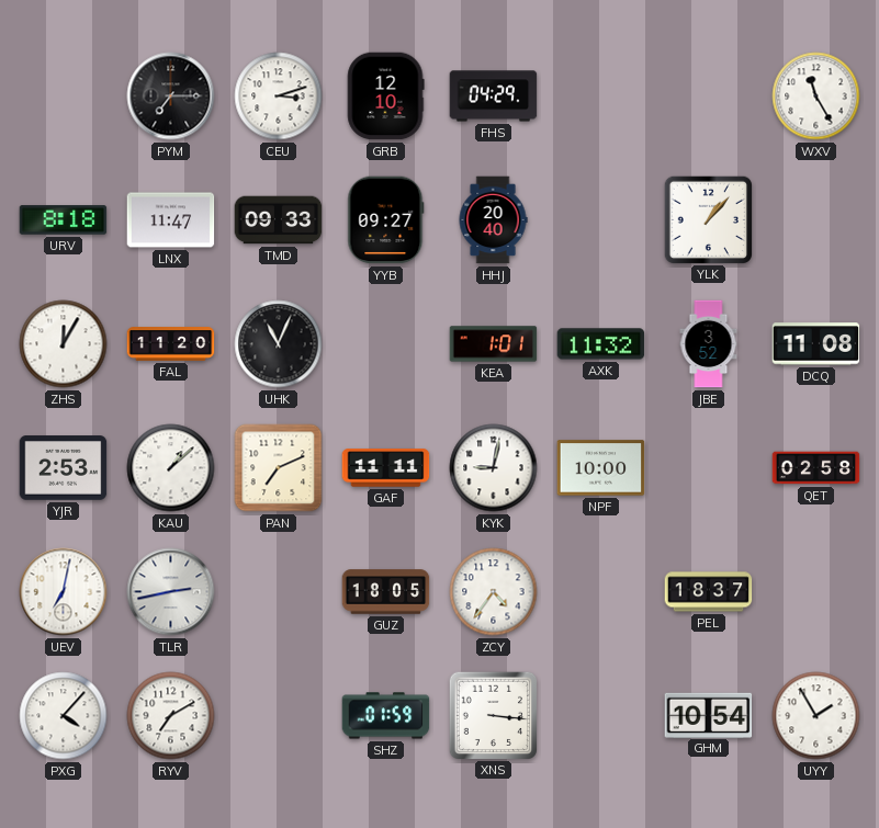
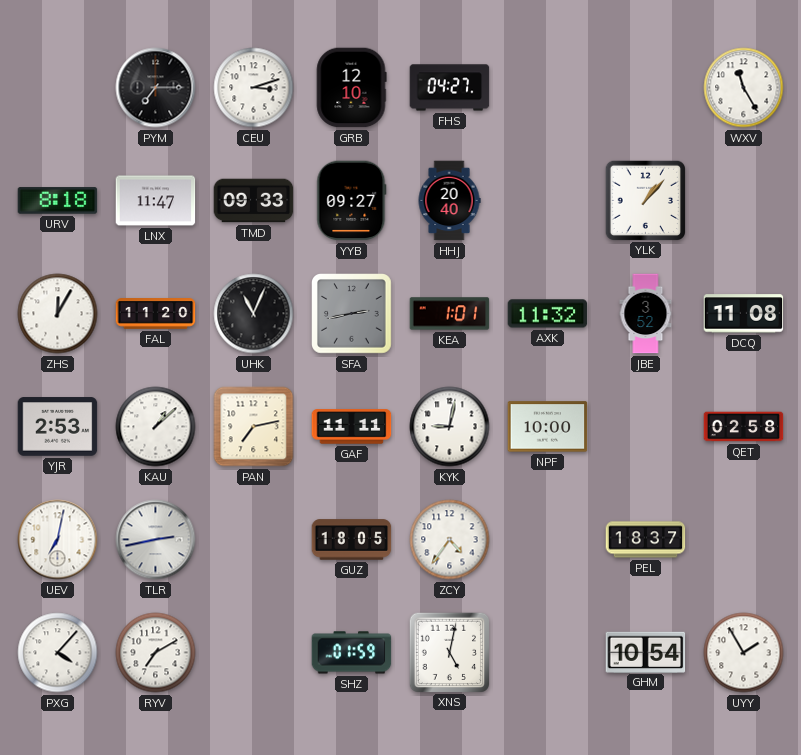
FHS: 04:29 -> 04:27 (450, 88)
SFA: none -> 2:43 (352, 314)
PAN: 7:11 -> 7:13 (254, 427)
XNS: 3:16 -> 5:02 (449, 652)
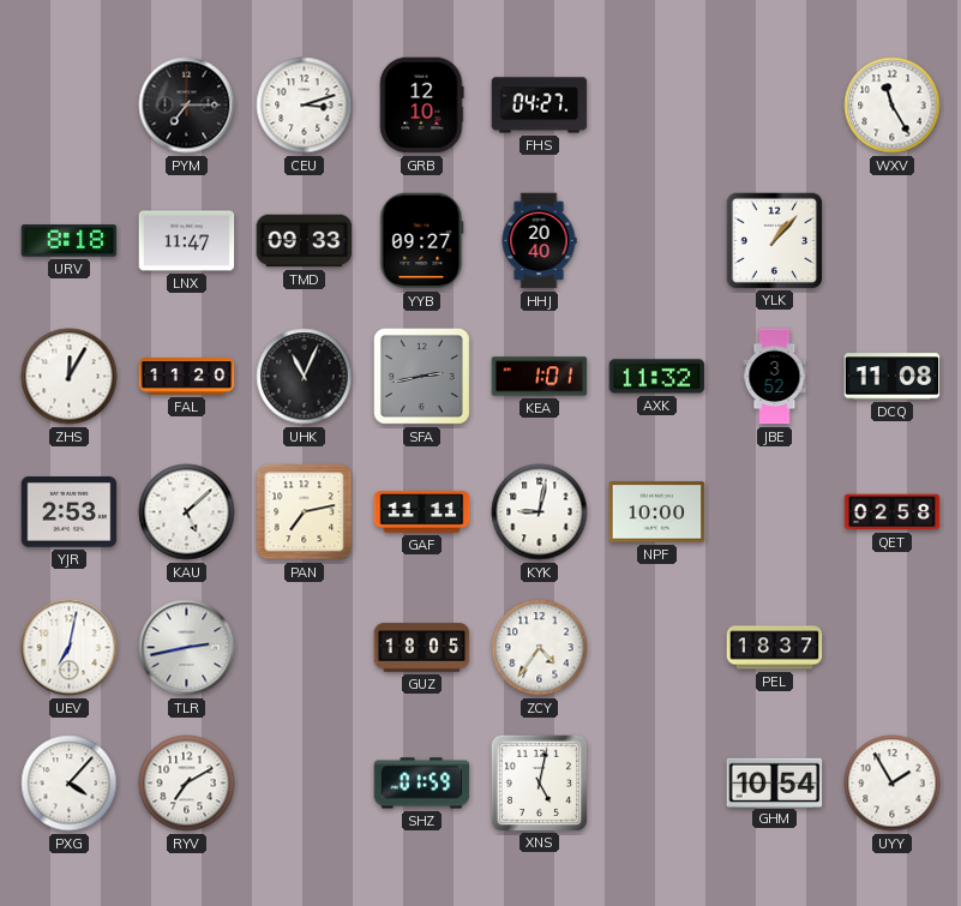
KAU: 1:08 -> 5:08 (187, 512)
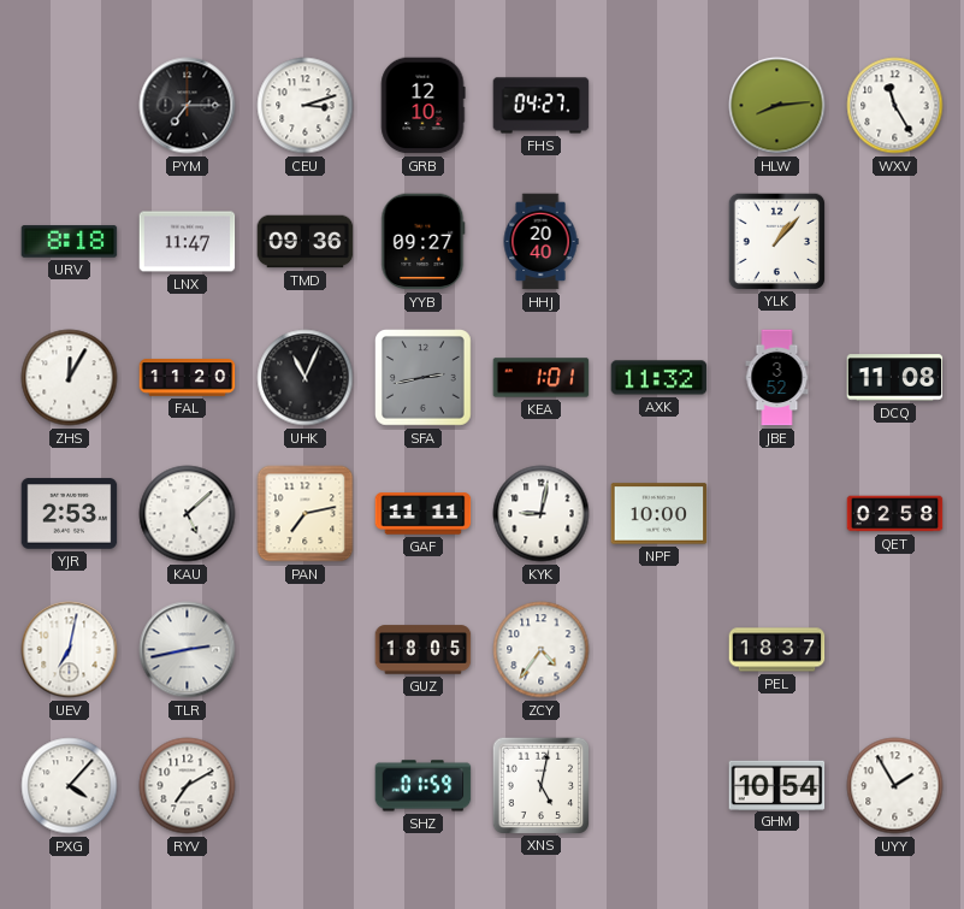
HLW: none -> 8:14 (777, 106)
TMD: 09:33 -> 09:36 (306, 242)
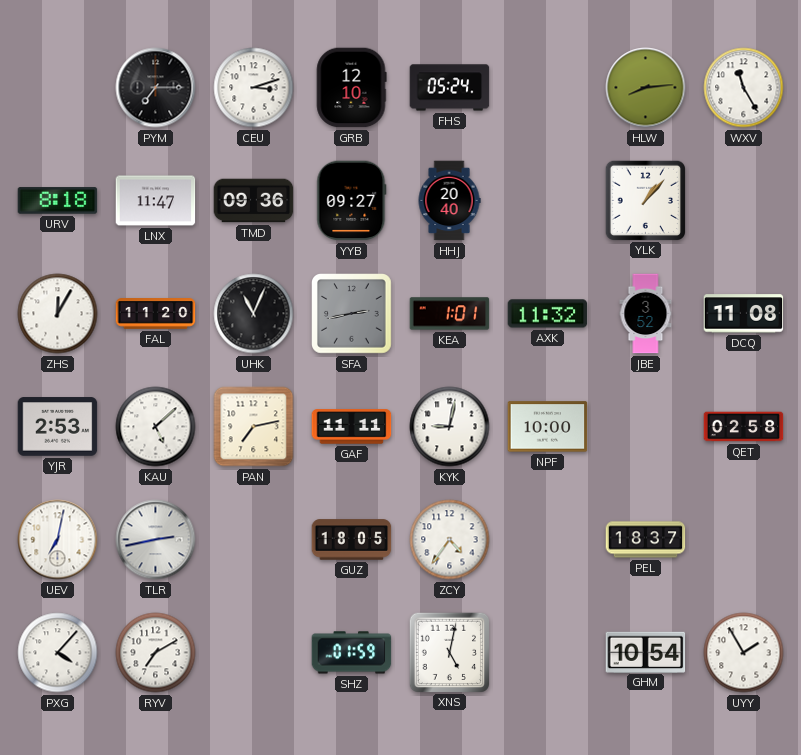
FHS: 04:27 -> 05:24 (450, 88)
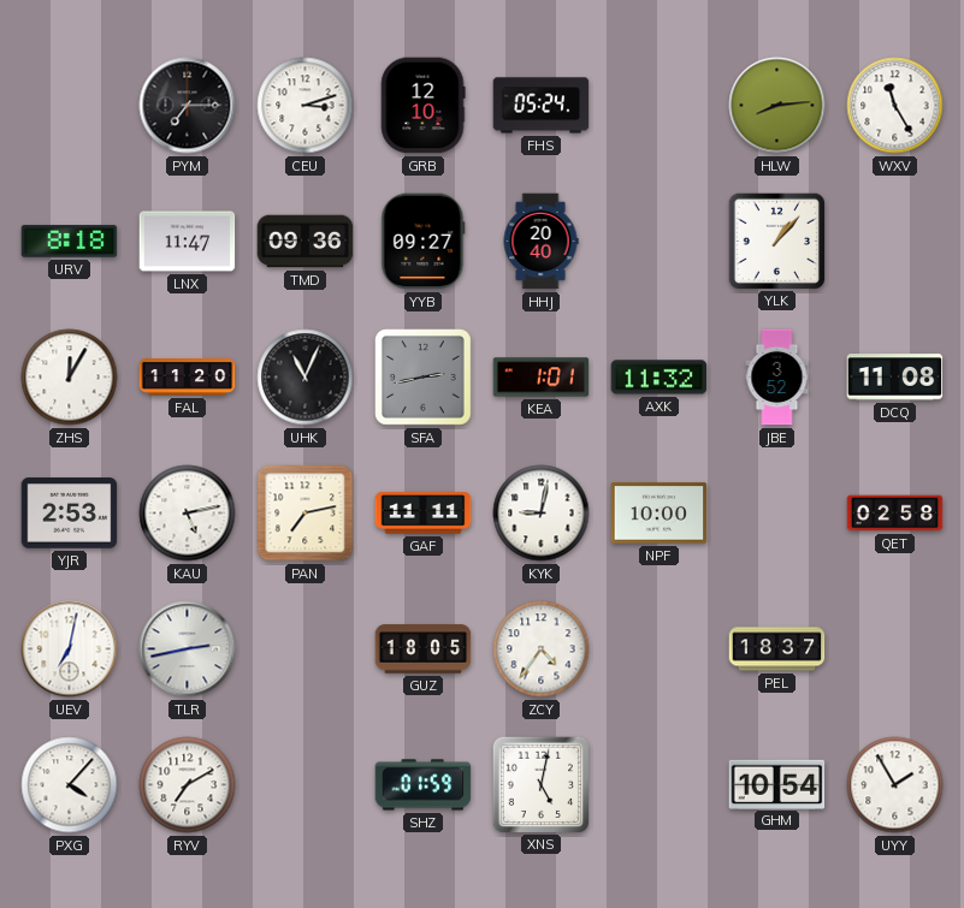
KAU: 5:08 -> 5:13 (188, 514)
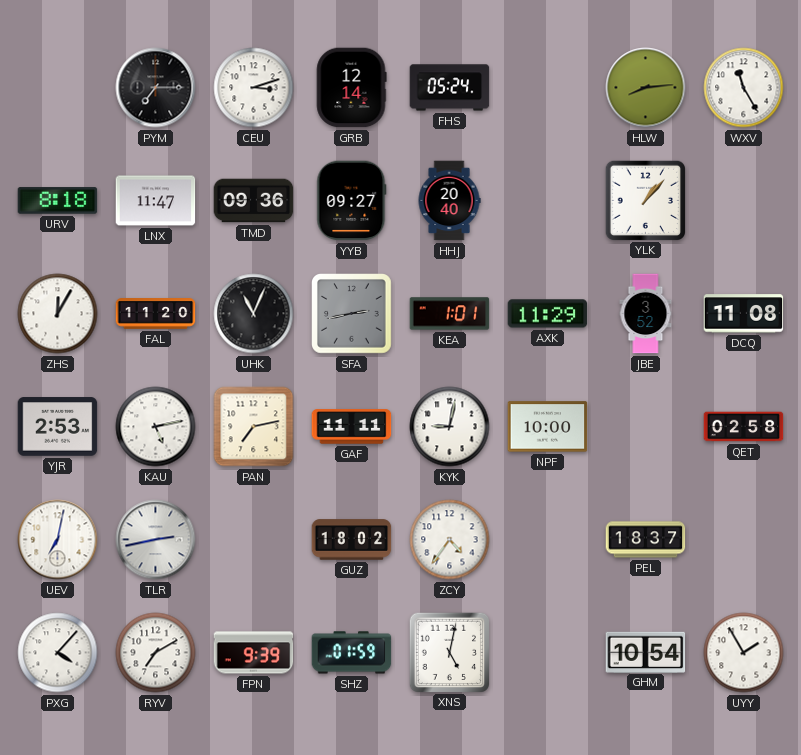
GRB: 12:10 -> 12:14 (351, 88)
AXK: 11:32 -> 11:29 (548, 314)
GUZ: 18:05 -> 18:02 (352, 540)
FPN: none -> 9:39 (254, 653)
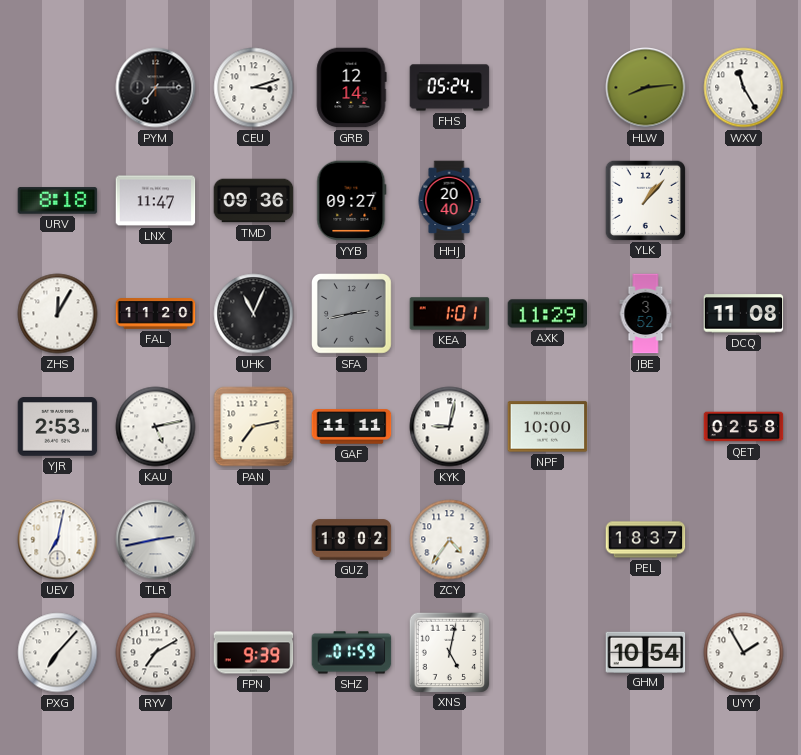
PXG: 4:07 -> 7:07 (58, 653)
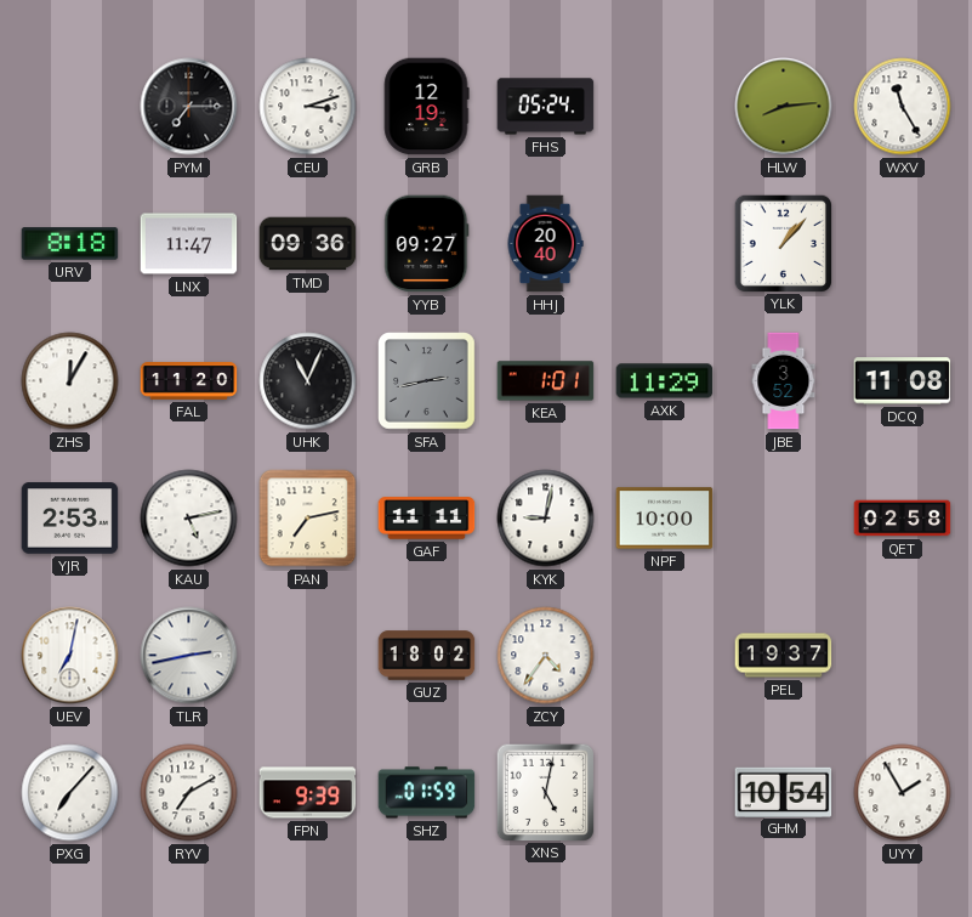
GRB: 12:14 -> 12:19 (426, 107)
PEL: 18:37 -> 19:37 (784, 656)
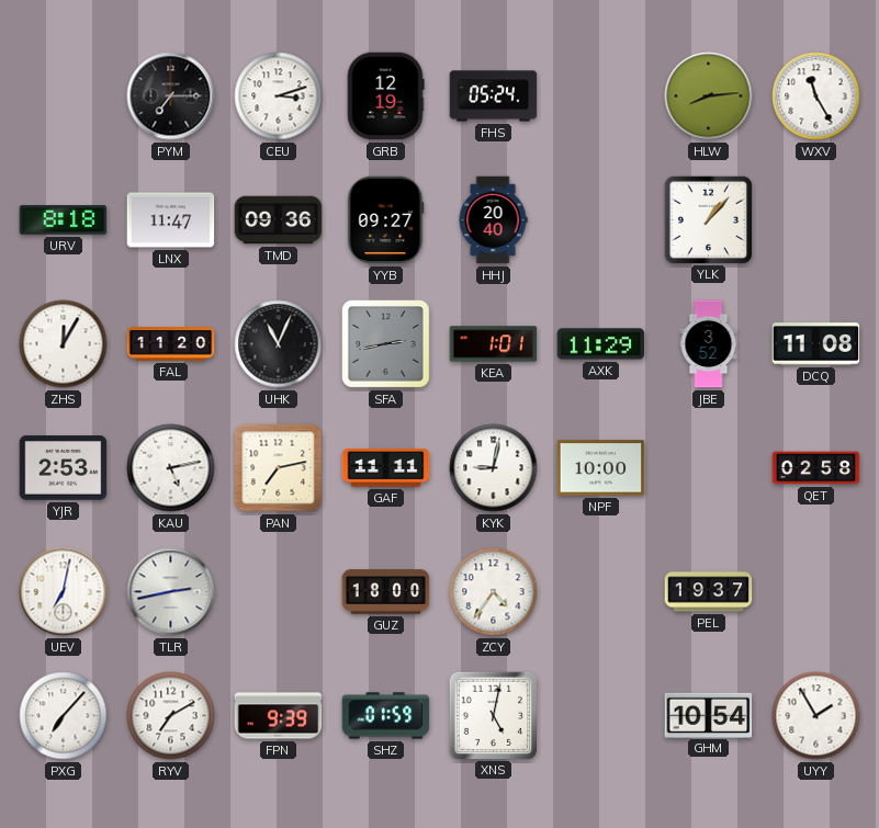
GUZ: 18:02 -> 18:00 (386, 592)
